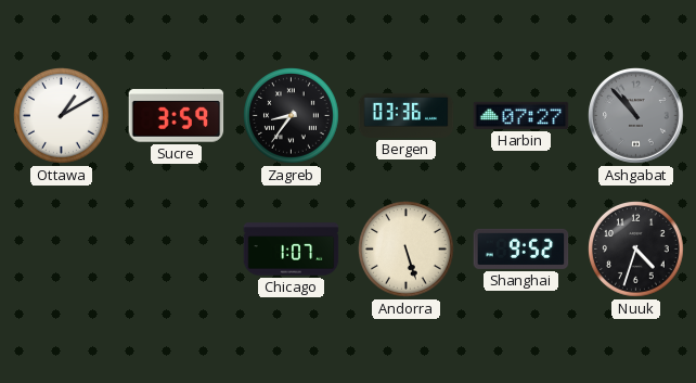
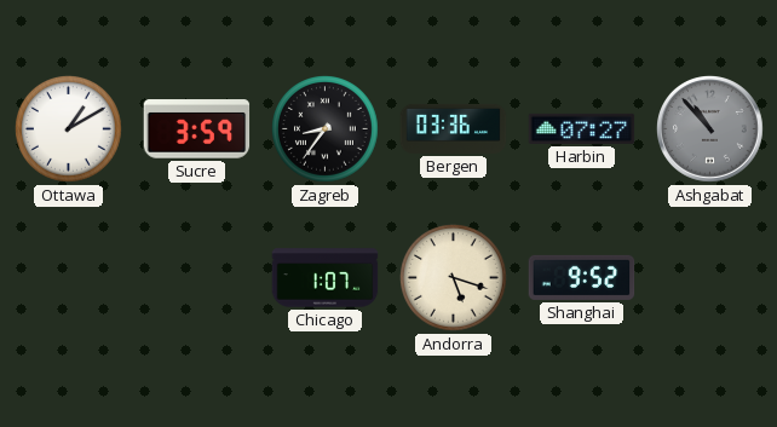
Andorra: 5:27 -> 5:18 (454, 278)
Nuuk: 4:33 -> none (636, 250)
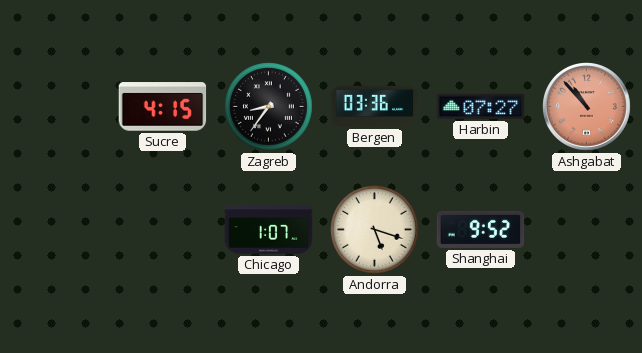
Ottawa: 1:10 -> none (69, 129)
Sucre: 3:59 -> 4:15 (163, 107)
Ashgabat dial: grey -> salmon (587, 107)
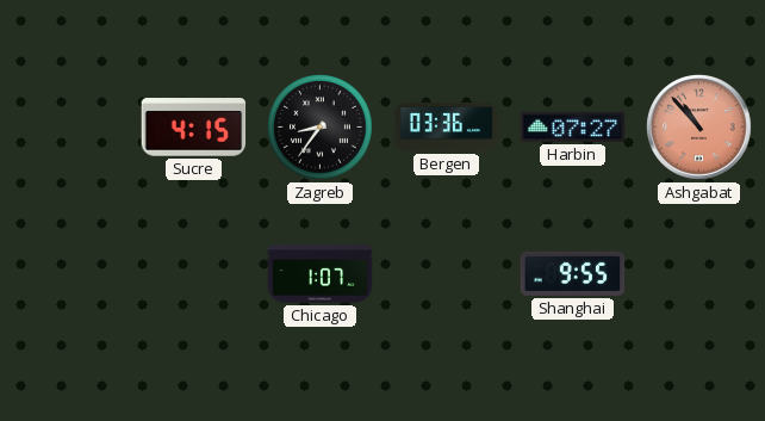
Andorra: 5:18 -> none (375, 230)
Shanghai: 9:52 -> 9:55 (573, 273)
